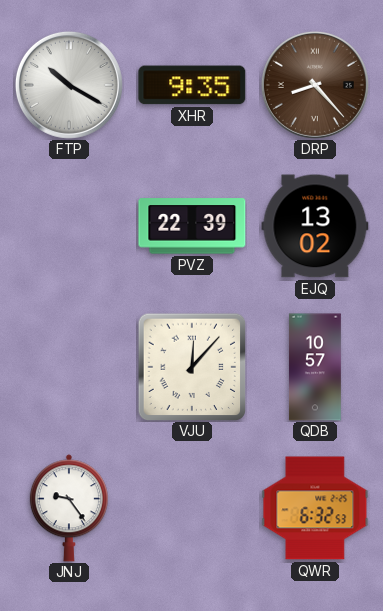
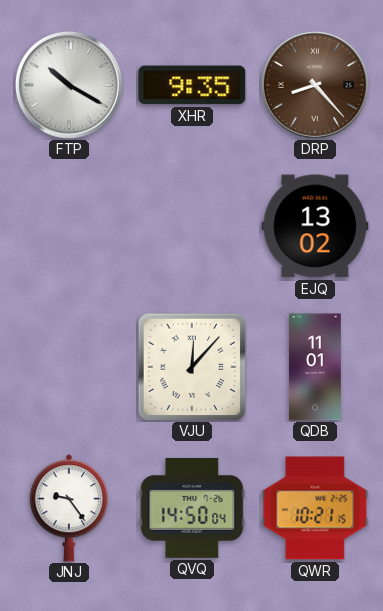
PVZ: 22:39 -> none (192, 226)
QDB: 10:57 -> 11:01 (315, 367)
QVQ: none -> 14:50 (192, 508)
QWR: 6:32 -> 10:21 (315, 508)
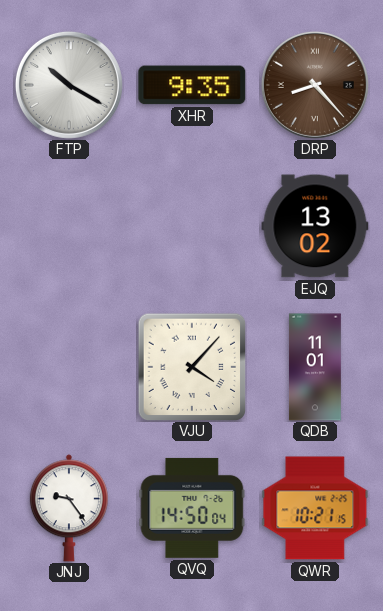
VJU: 12:07 -> 4:07 (192, 367)
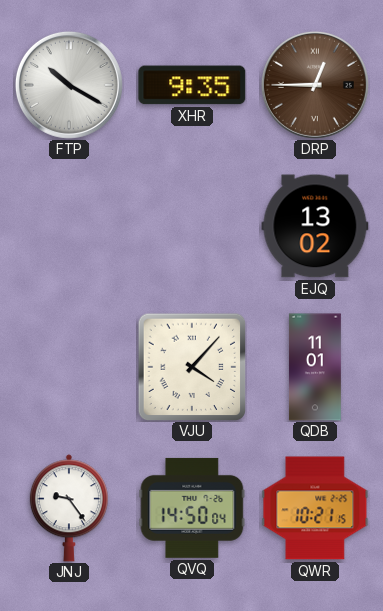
DRP: 8:23 -> 12:45 (315, 85)
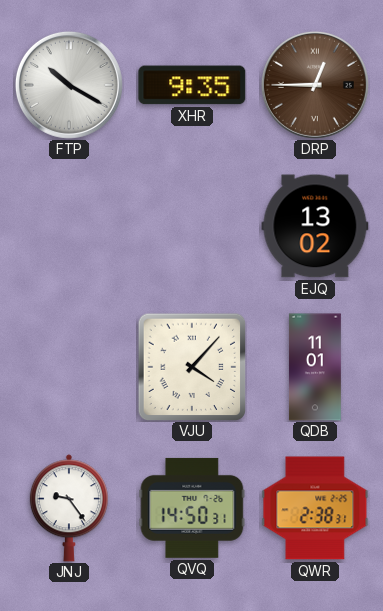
QVQ: 14:50:04 -> 14:50:31 (192, 508)
QWR: 10:21 -> 2:38 (315, 508)
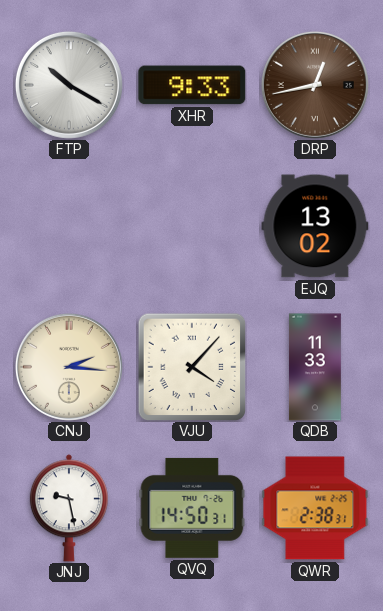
XHR: 9:35 -> 9:33 (192, 85)
DRP: 12:45 -> 12:43 (315, 85)
CNJ: none -> 2:16 (69, 367)
QDB: 11:01 -> 11:33 (315, 367)
JNJ: 9:24 -> 9:28 (69, 508)
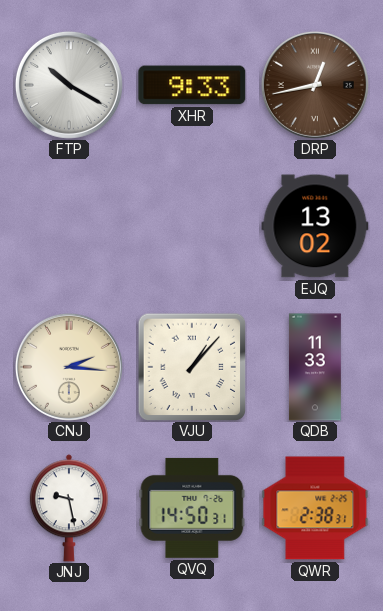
VJU: 4:07 -> 1:07 (192, 367)
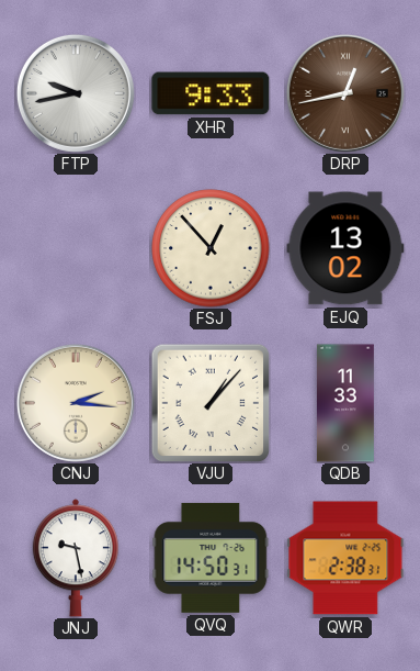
FTP: 10:20 -> 9:43 (76, 93)
FSJ: none -> 12:53 (211, 248)
